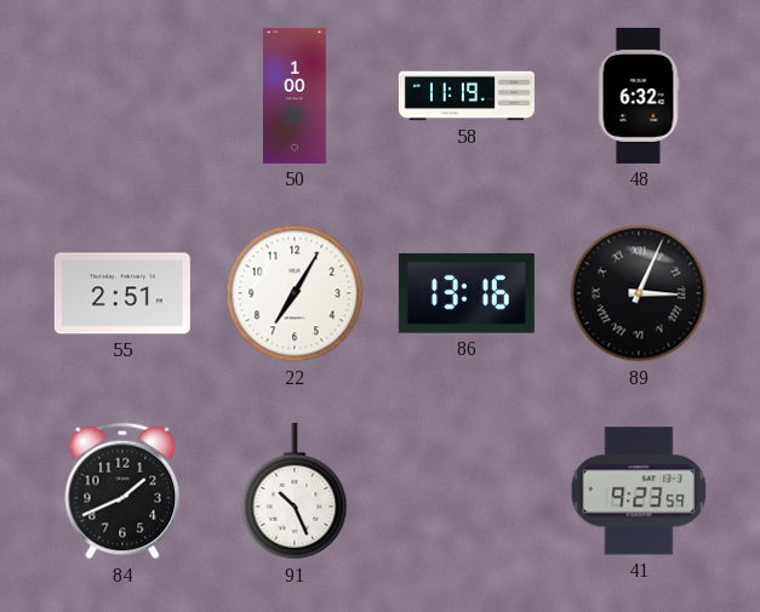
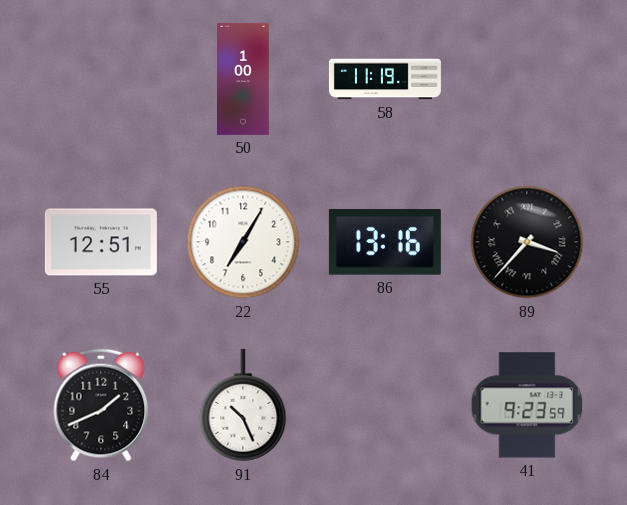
48: 6:32 -> none (639, 96)
55: 2:51 -> 12:51 (101, 242)
89: 3:04 -> 3:37 (527, 242)
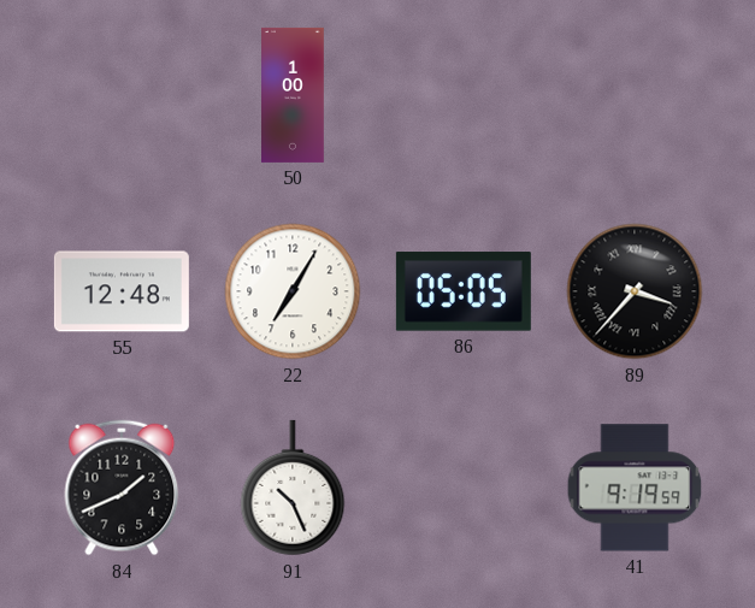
58: 11:19 -> none (385, 79)
55: 12:51 -> 12:48 (122, 291)
86: 13:16 -> 05:05 (464, 291)
41: 9:23 -> 9:19 (635, 488)
